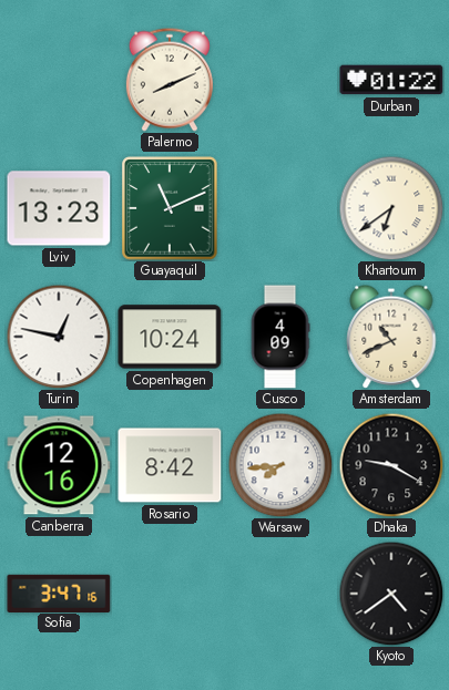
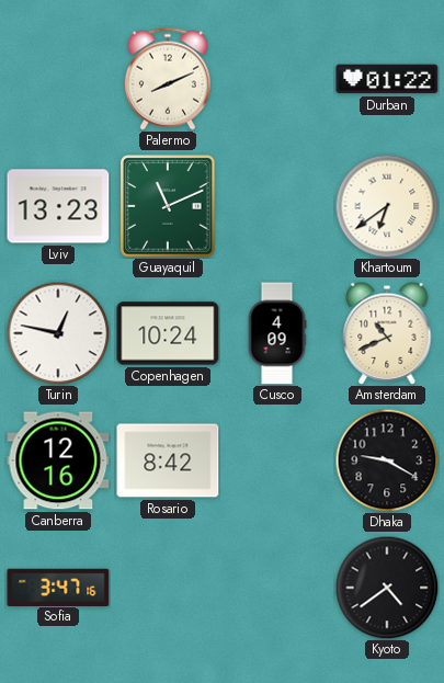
Warsaw: 7:44 -> none (280, 465)
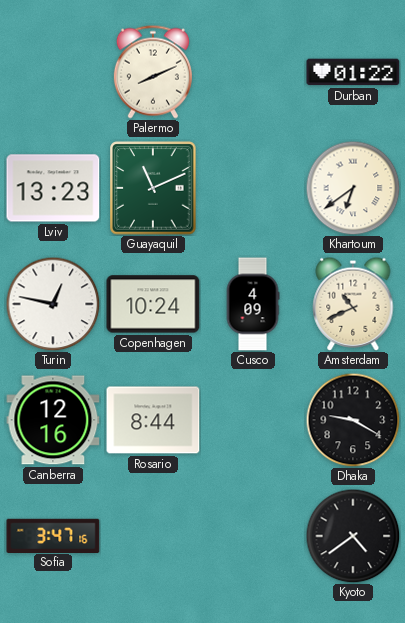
Rosario: 8:42 -> 8:44 (153, 420)
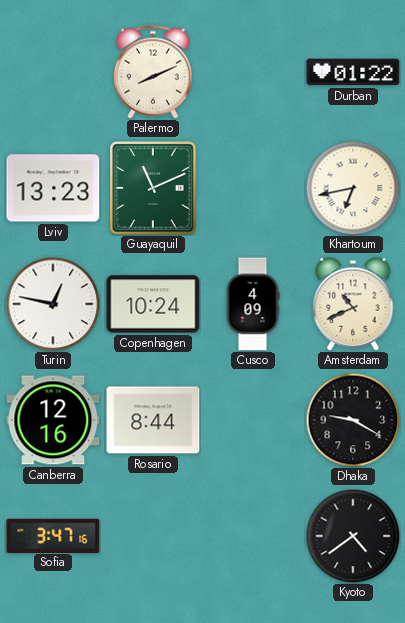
Khartoum: 6:39 -> 6:43 (353, 188)
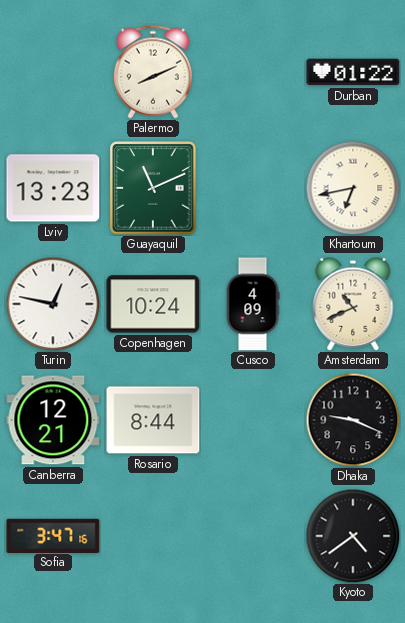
Canberra: 12:16 -> 12:21 (53, 420)
Dhaka: 9:20 -> 9:19 (353, 420)
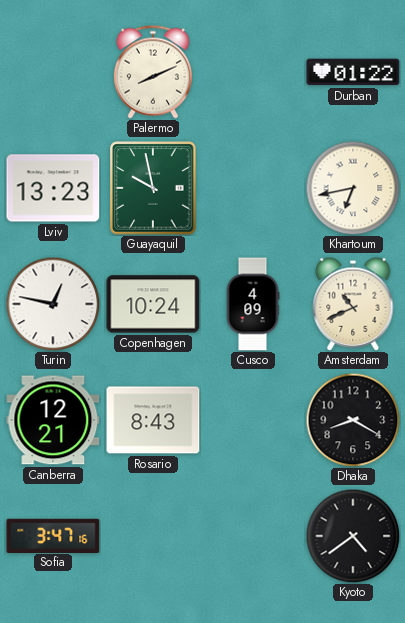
Guayaquil: 11:11 -> 9:58 (153, 188)
Rosario: 8:44 -> 8:43 (153, 420)
Dhaka: 9:19 -> 8:20 (353, 420)
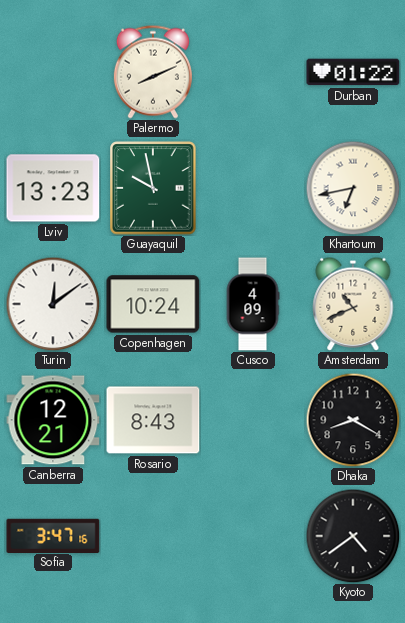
Turin: 12:47 -> 12:09 (53, 304)
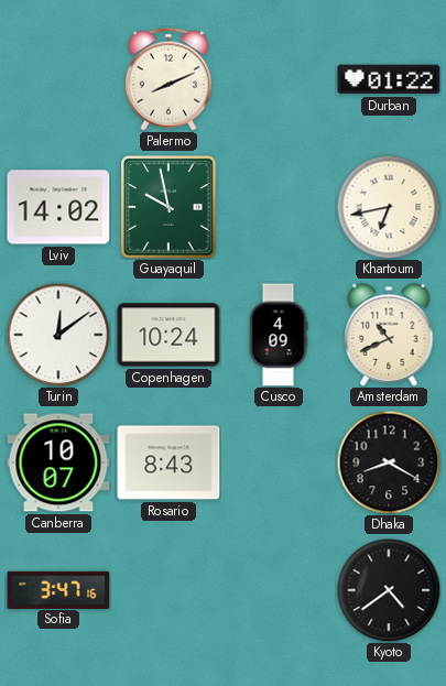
Lviv: 13:23 -> 14:02 (58, 207)
Canberra: 12:21 -> 10:07 (58, 462)
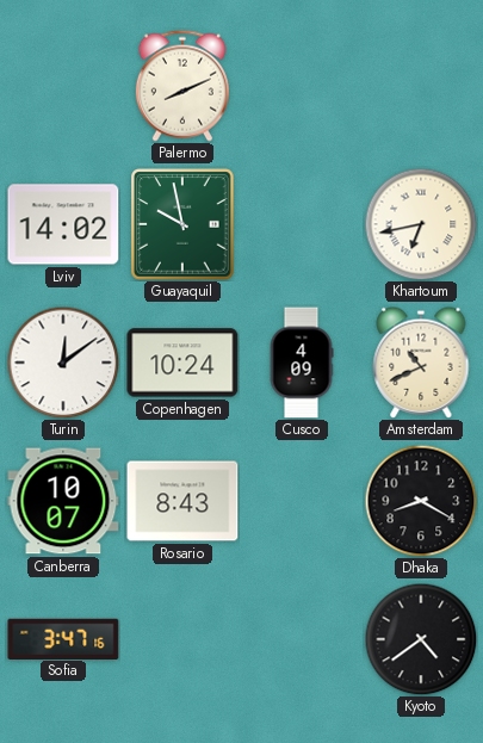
Durban: 01:22 -> none (389, 79)
